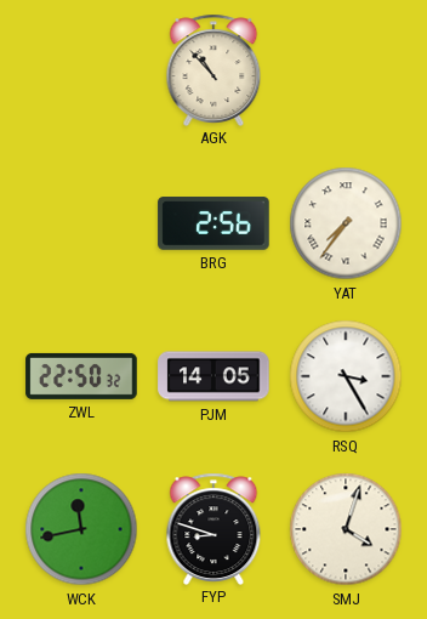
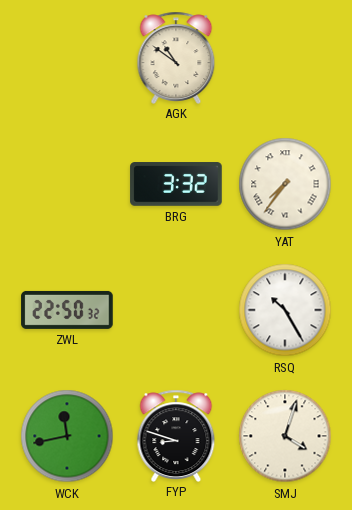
AGK: 10:53 -> 10:51 (176, 57)
BRG: 2:56 -> 3:32 (176, 184)
PJM: 14:05 -> none (213, 376)
RSQ: 3:25 -> 10:25 (285, 310)
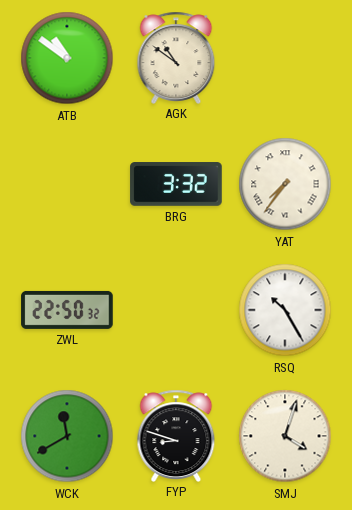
ATB: none -> 10:51 (67, 58)
WCK: 11:43 -> 11:40 (67, 436)
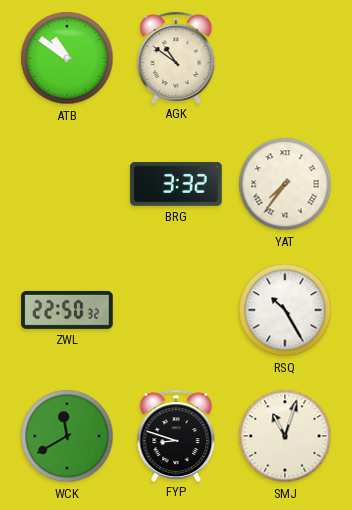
SMJ: 4:03 -> 11:03 (285, 436)
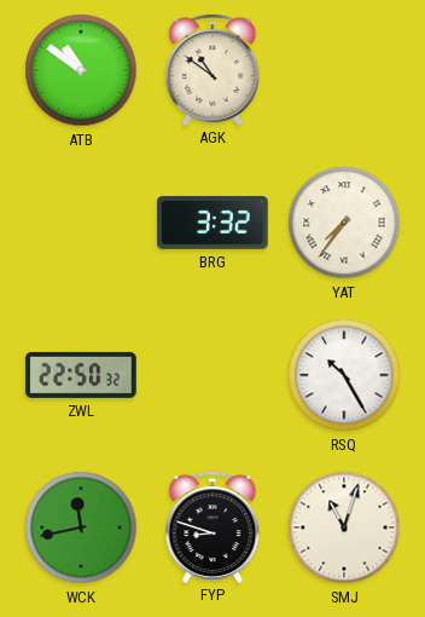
WCK: 11:40 -> 11:43 (81, 527)
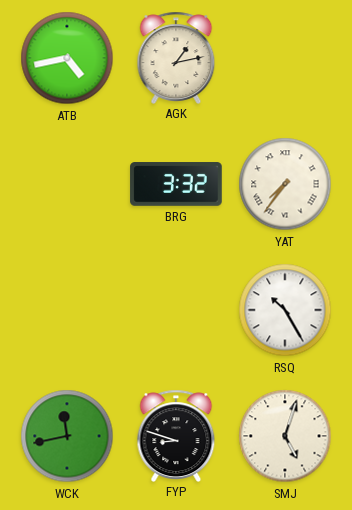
ATB: 10:51 -> 4:43 (67, 58)
AGK: 10:51 -> 1:13 (176, 57)
ZWL: 22:50 -> none (81, 375)
SMJ: 11:03 -> 5:03 (285, 436)
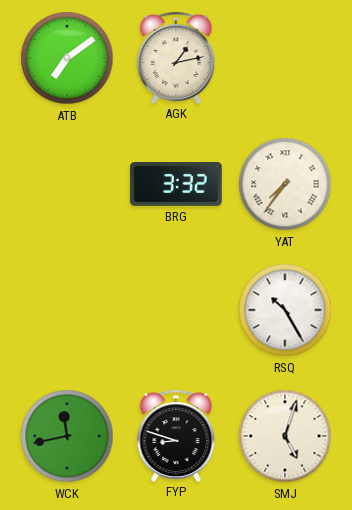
ATB: 4:43 -> 7:09 (67, 58)
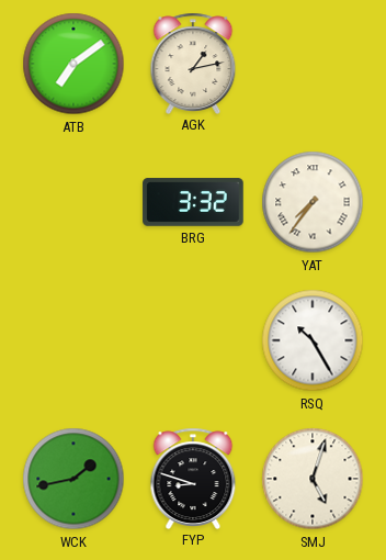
WCK: 11:43 -> 1:43 (73, 479)
